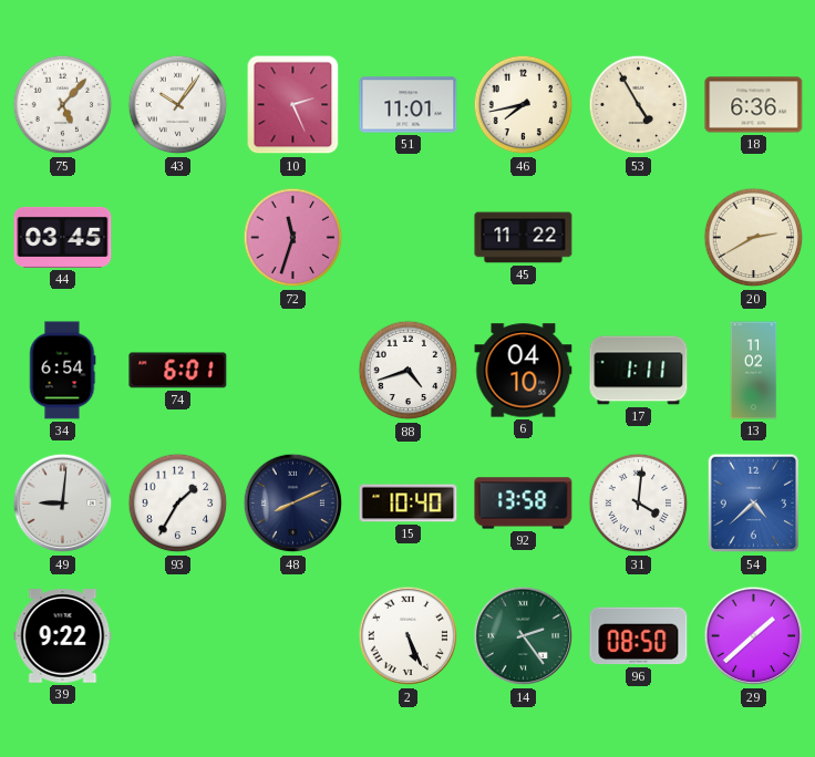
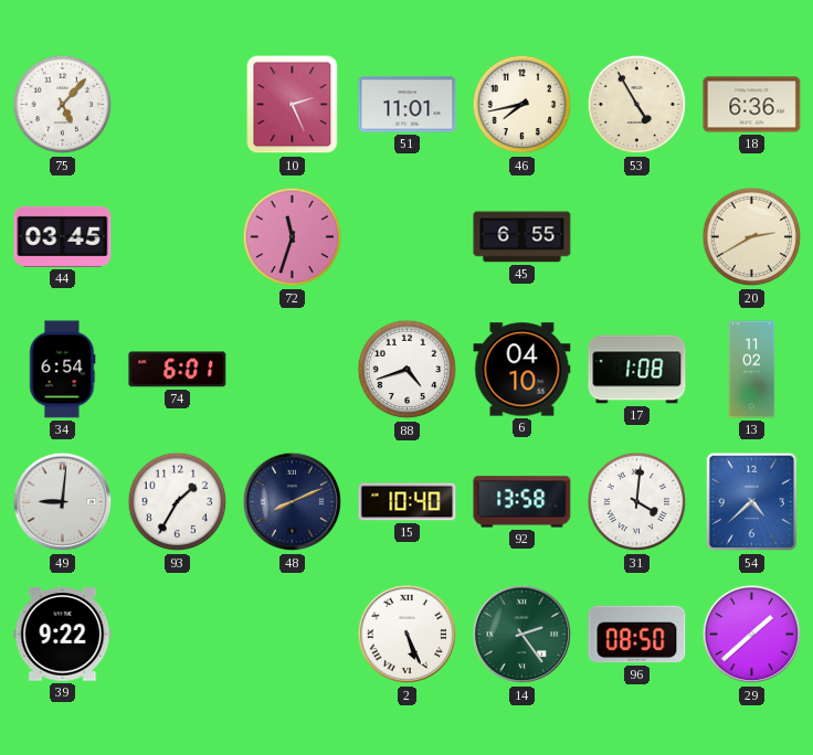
43: 10:06 -> none (178, 105)
45: 11:22 -> 6:55 (522, 237)
17: 1:11 -> 1:08 (637, 370)
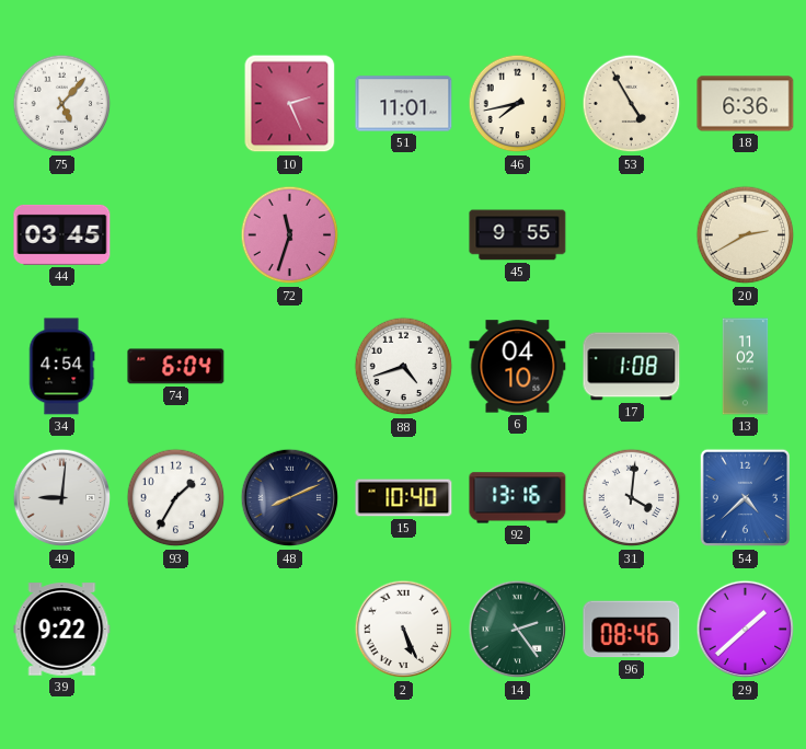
45: 6:55 -> 9:55 (518, 235)
34: 6:54 -> 4:54 (61, 367)
74: 6:01 -> 6:04 (176, 367)
92: 13:58 -> 13:16 (518, 498)
96: 08:50 -> 08:46 (632, 630)
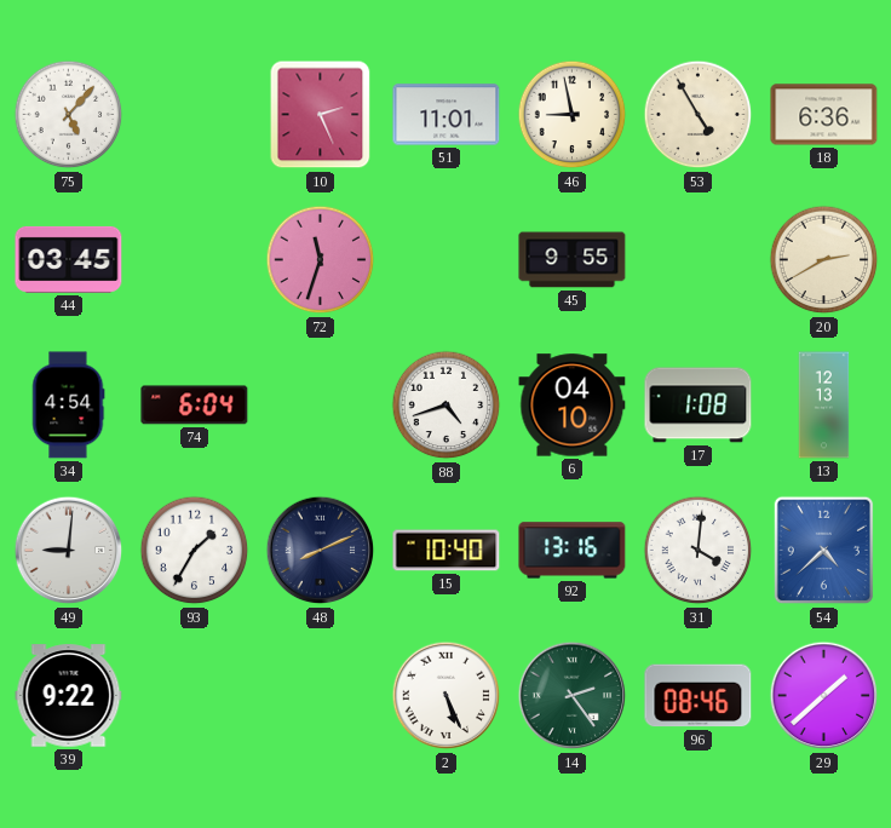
46: 7:43 -> 8:58 (573, 115)
13: 11:02 -> 12:13 (824, 406)
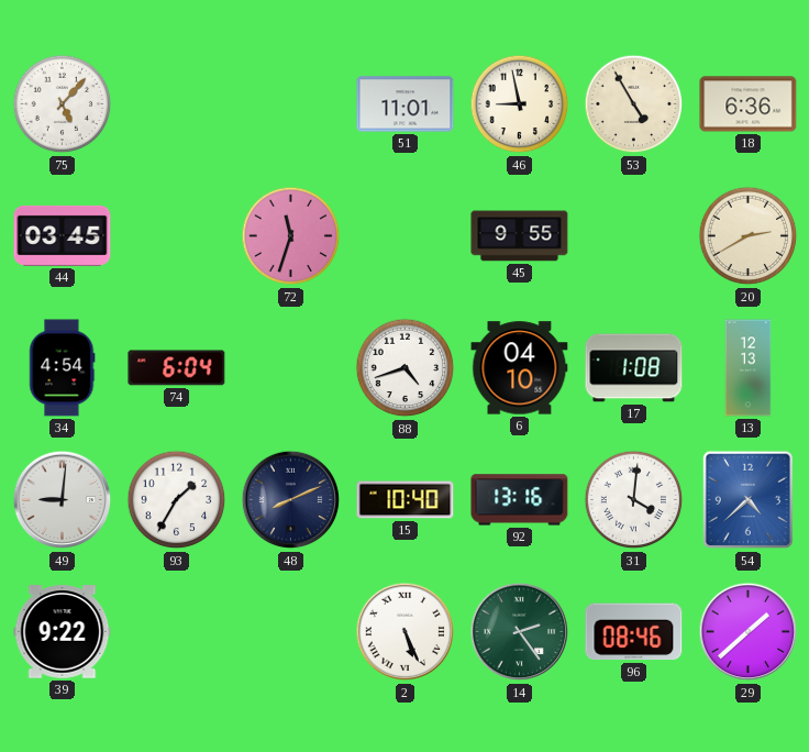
10: 2:26 -> none (321, 115)
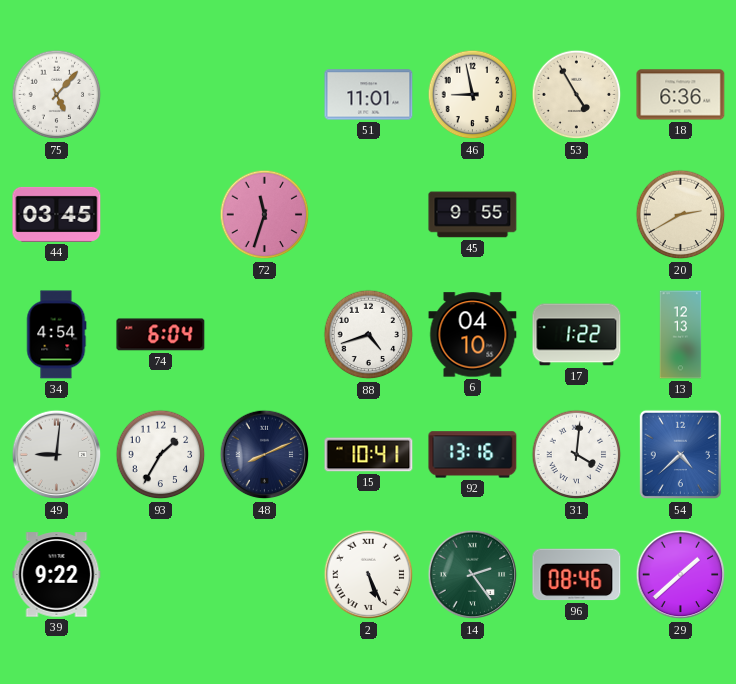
17: 1:08 -> 1:22 (577, 335)
15: 10:40 -> 10:41 (369, 455)
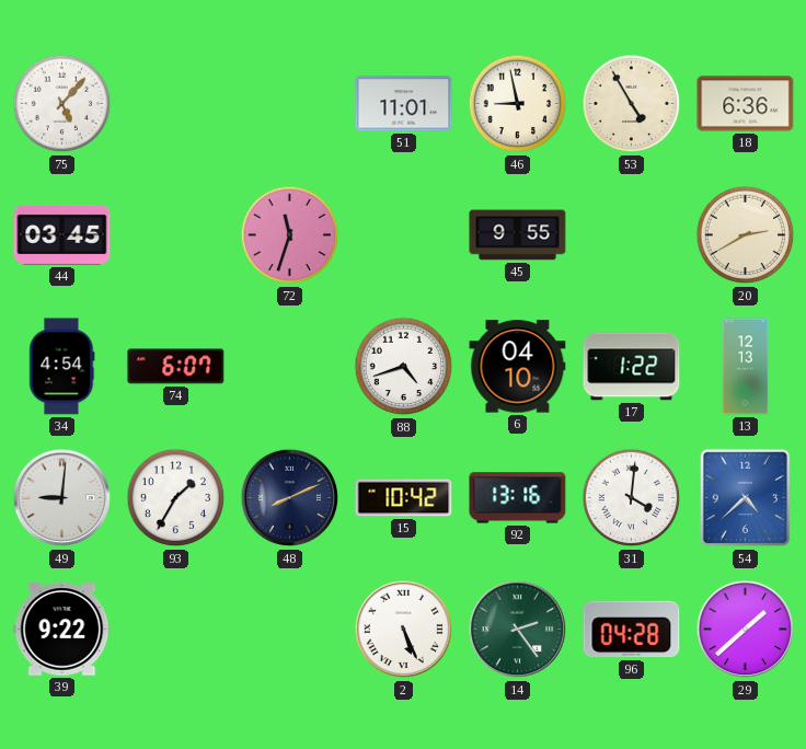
74: 6:04 -> 6:07 (176, 367)
15: 10:41 -> 10:42 (404, 498)
96: 08:46 -> 04:28 (632, 630)
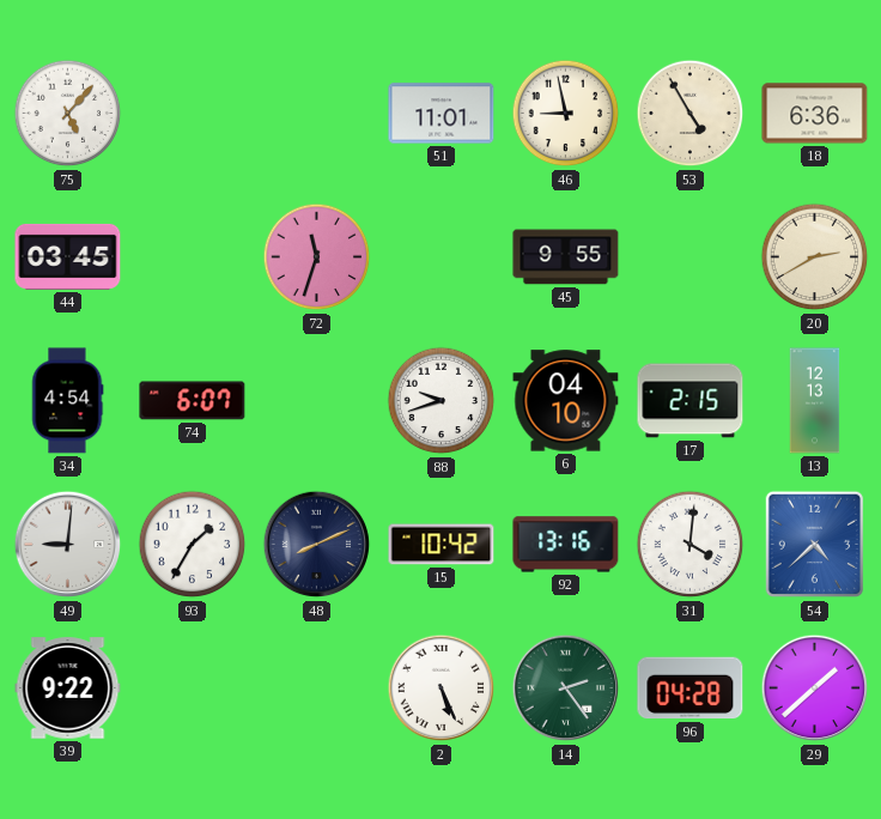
88: 4:42 -> 9:42 (442, 401)
17: 1:22 -> 2:15 (691, 401)
